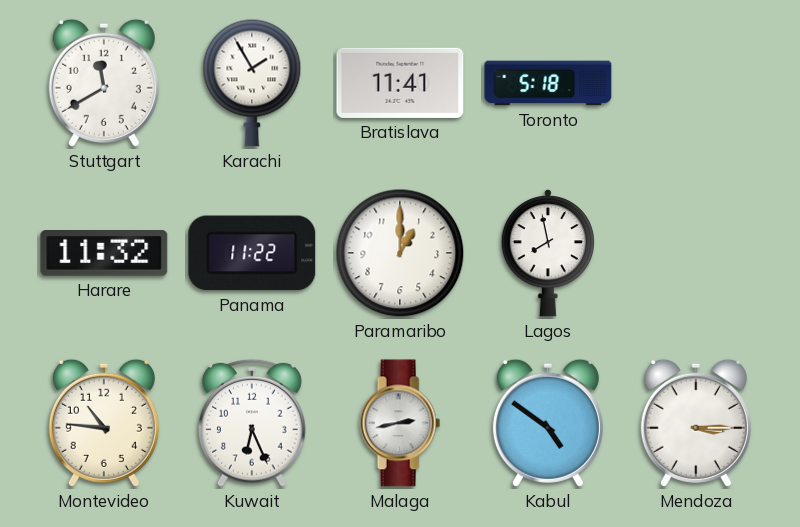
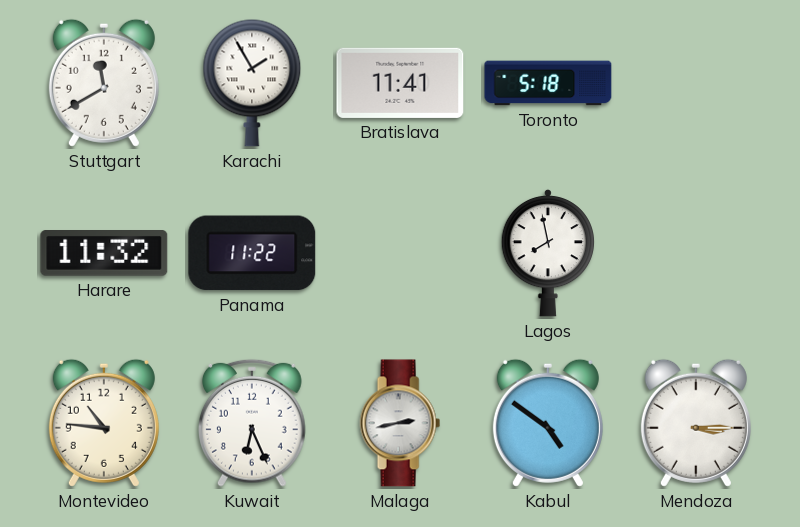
Paramaribo: 1:00 -> none (400, 253)
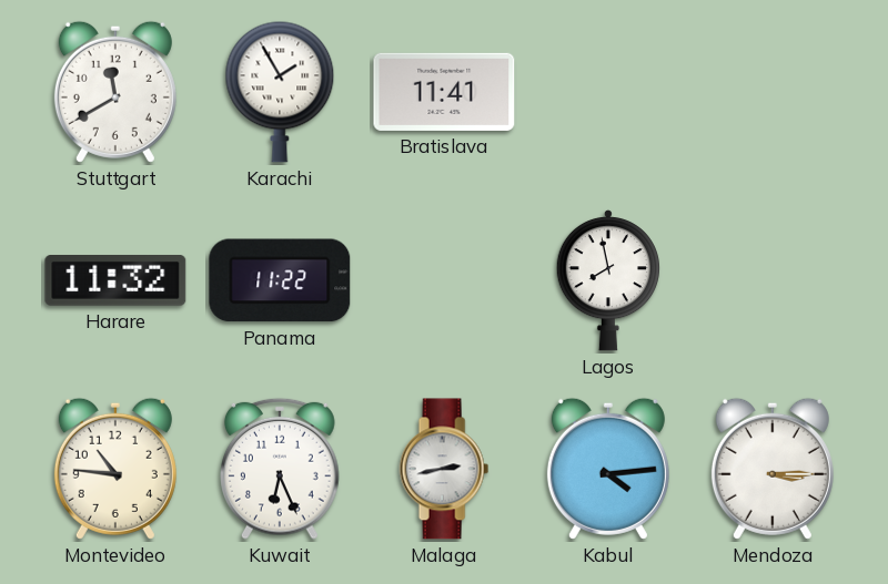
Toronto: 5:18 -> none (548, 83)
Kabul: 4:51 -> 4:14 (608, 469)
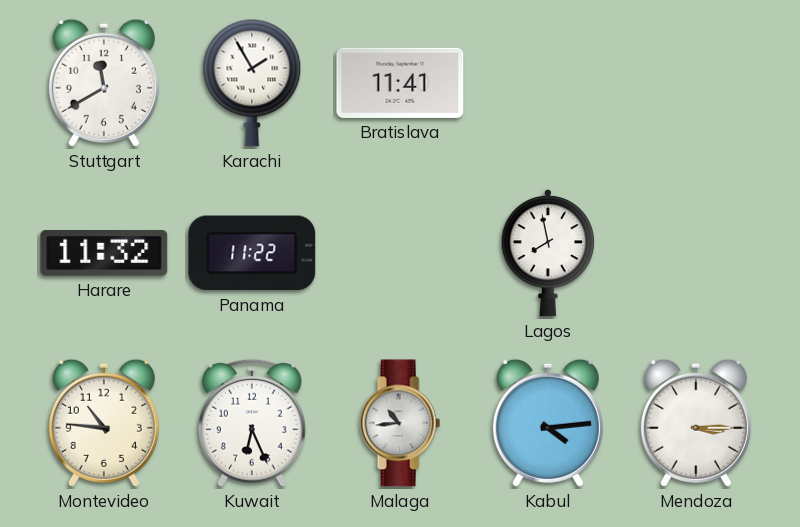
Malaga: 2:43 -> 10:44 (400, 423)
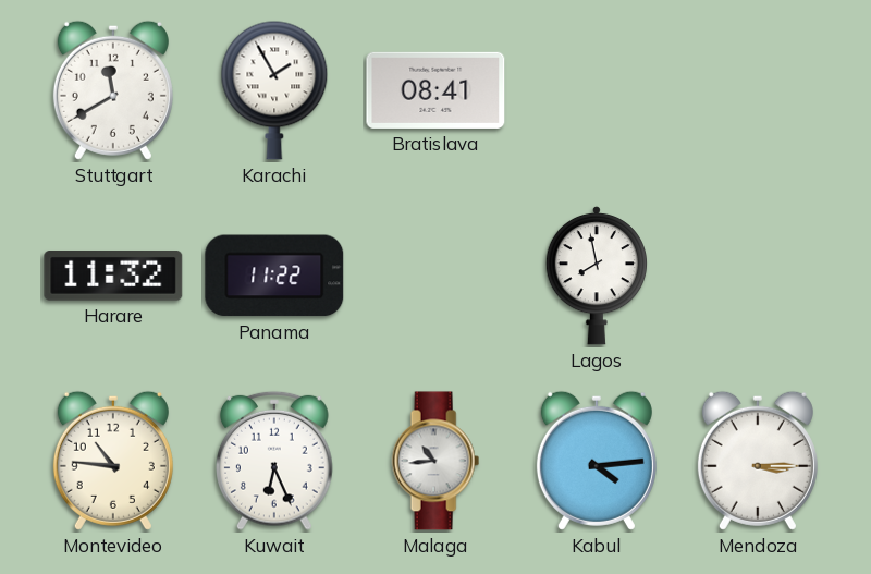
Bratislava: 11:41 -> 08:41 (436, 90)
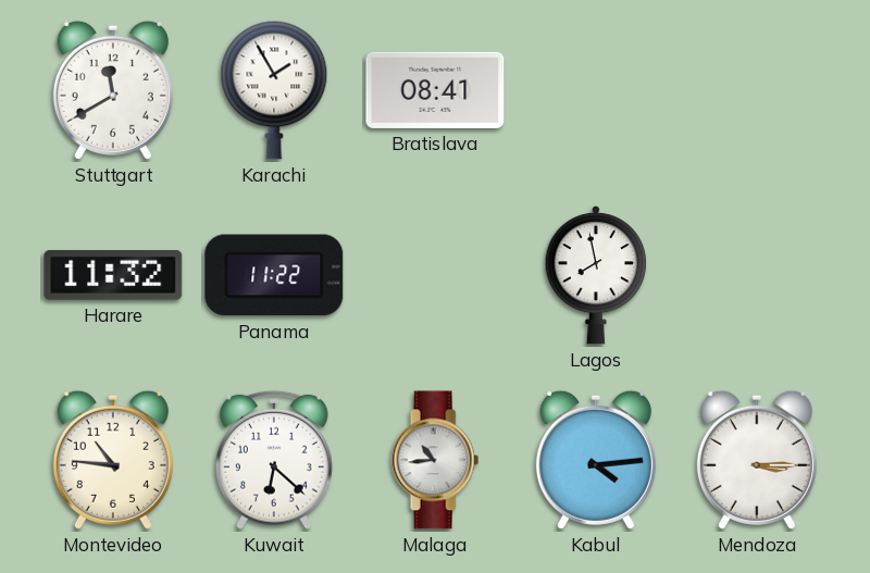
Kuwait: 6:26 -> 6:22 (275, 460)
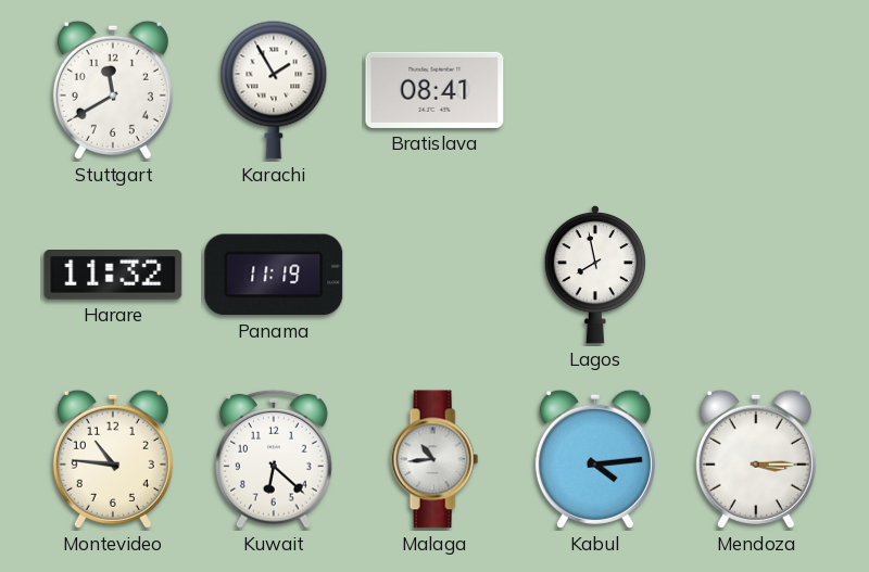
Panama: 11:22 -> 11:19 (274, 275)
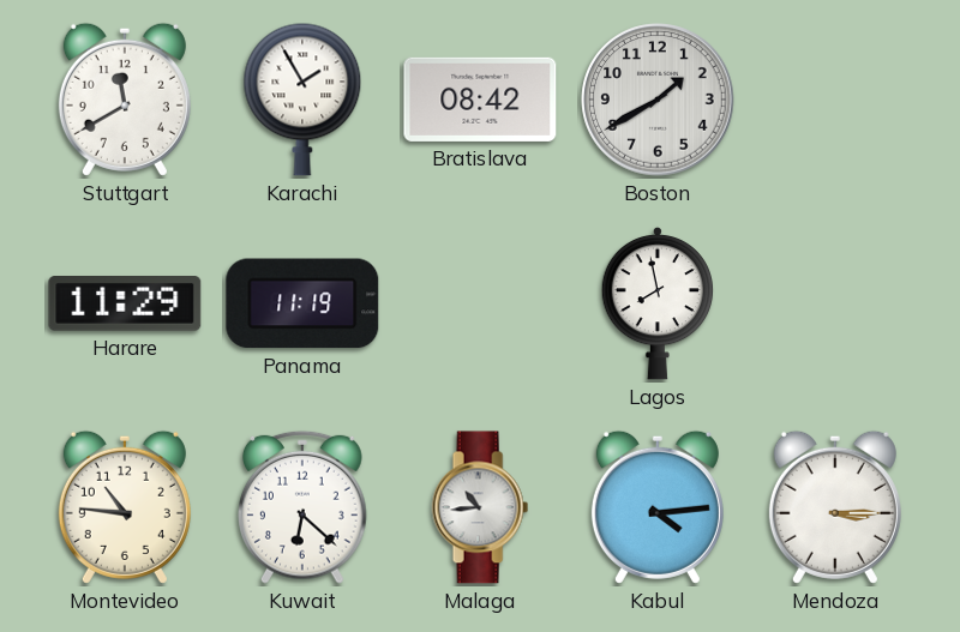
Bratislava: 08:41 -> 08:42 (480, 100)
Boston: none -> 1:40 (658, 100)
Harare: 11:32 -> 11:29 (125, 305)
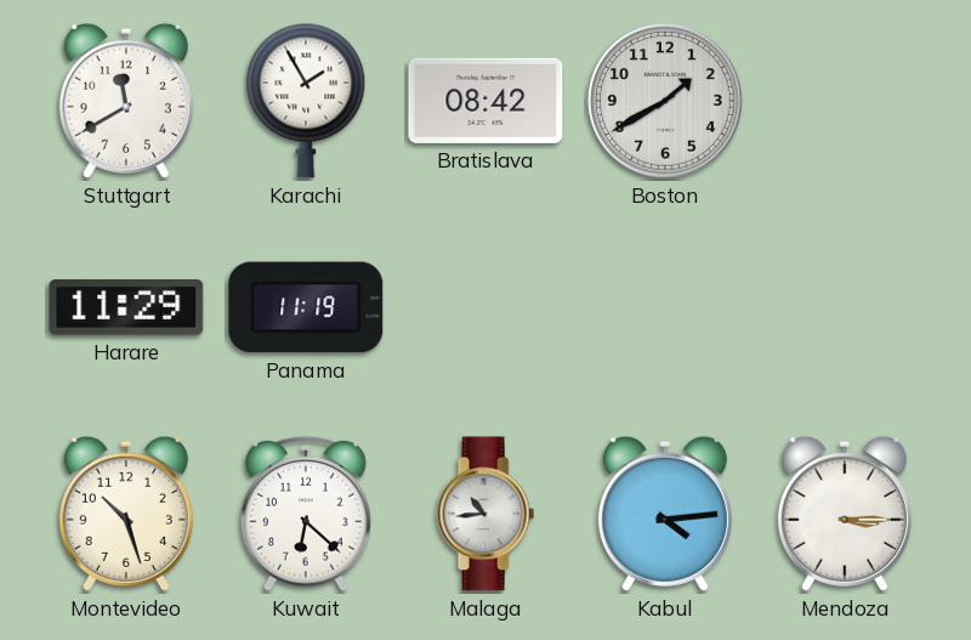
Lagos: 7:58 -> none (656, 303)
Montevideo: 10:46 -> 10:27 (126, 514)
